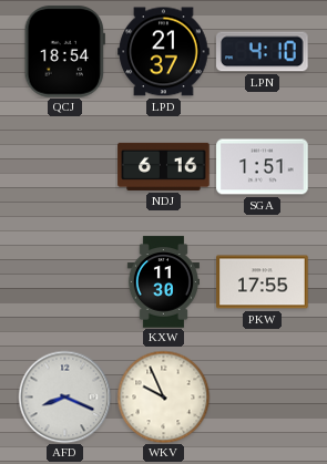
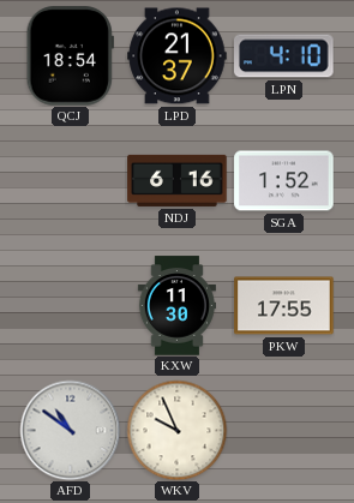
SGA: 1:51 -> 1:52 (284, 181)
AFD: 8:19 -> 10:51 (70, 430)
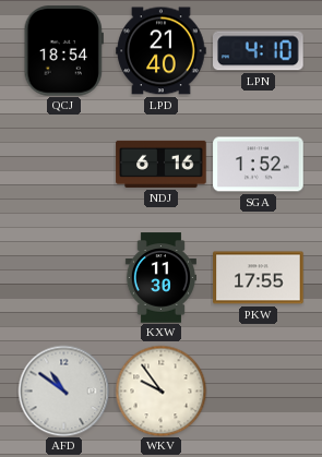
LPD: 21:37 -> 21:40 (162, 51)
WKV: 9:56 -> 9:54 (160, 390)
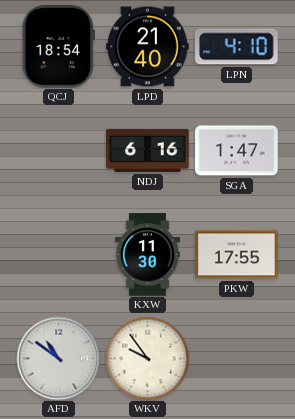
SGA: 1:52 -> 1:47 (237, 151)
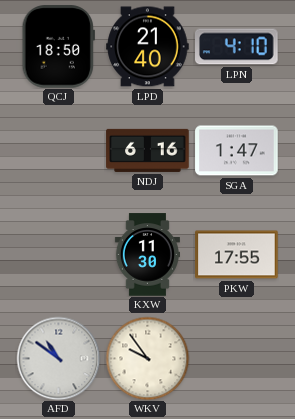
QCJ: 18:54 -> 18:50 (58, 47)
